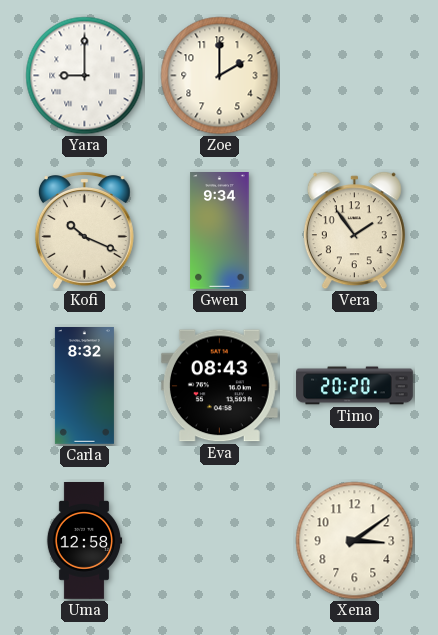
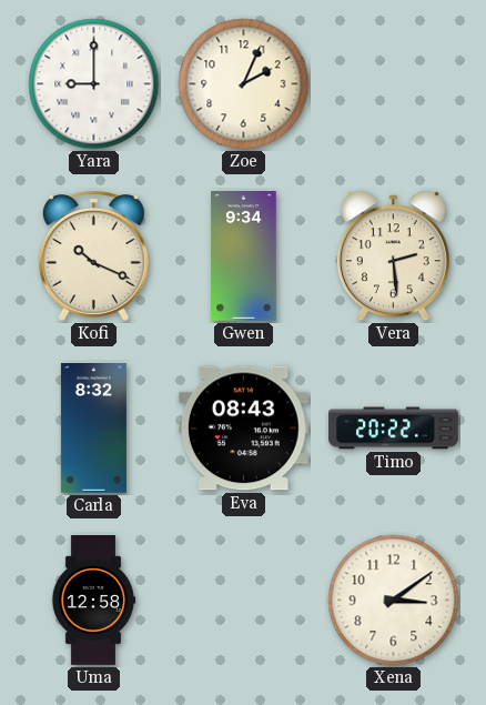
Zoe: 2:00 -> 2:04 (244, 84)
Vera: 1:54 -> 2:29 (393, 256)
Timo: 20:20 -> 20:22 (394, 429)
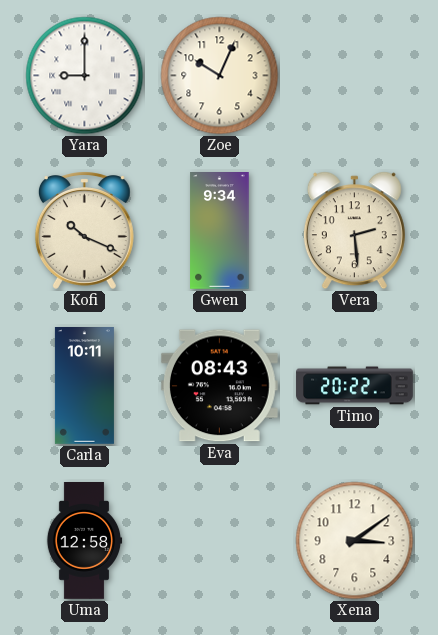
Zoe: 2:04 -> 10:04 (220, 76)
Carla: 8:32 -> 10:11 (84, 386)
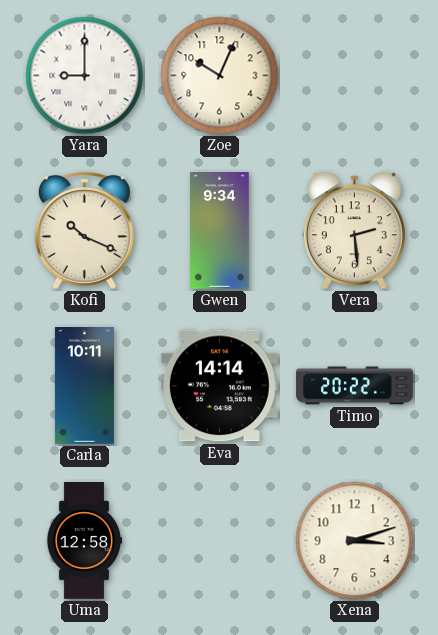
Eva: 08:43 -> 14:14 (219, 386)
Xena: 3:09 -> 3:12 (355, 541)
